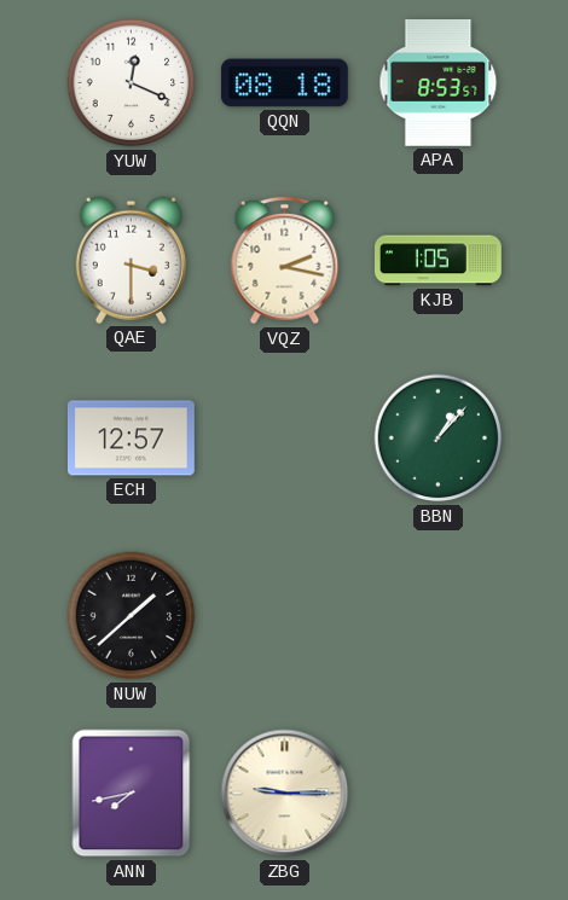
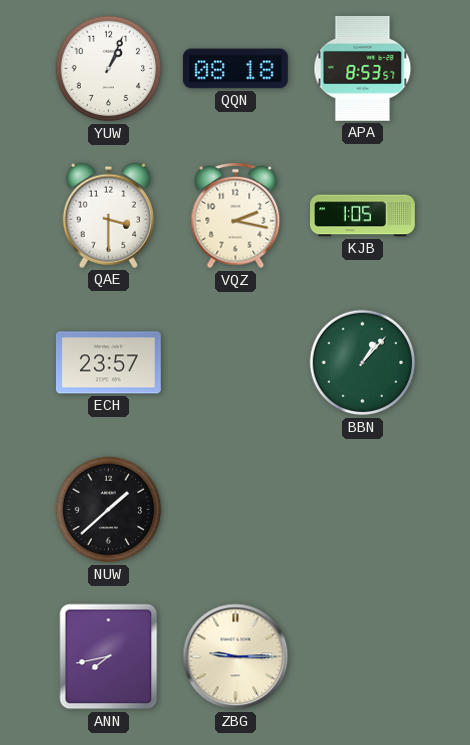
YUW: 12:19 -> 1:04 (109, 69)
ECH: 12:57 -> 23:57 (108, 363)
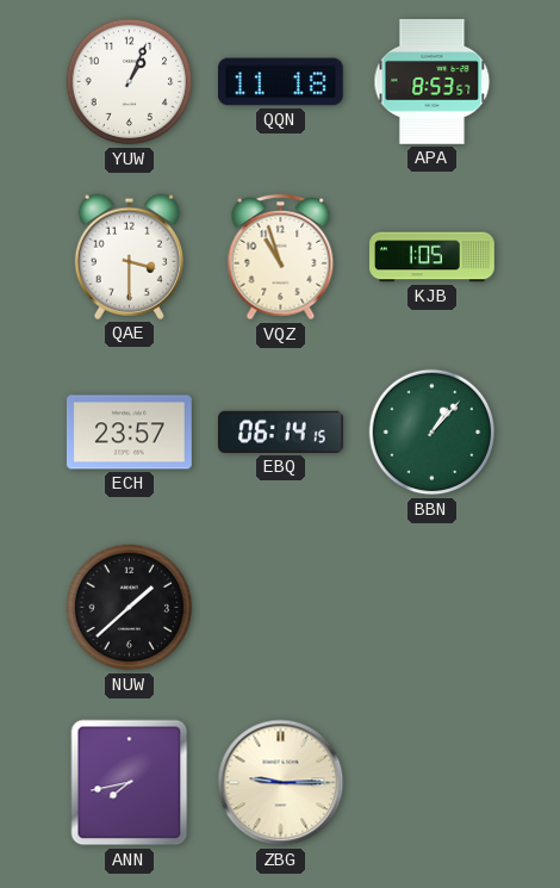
QQN: 08:18 -> 11:18 (280, 82)
VQZ: 2:17 -> 10:57 (281, 257)
EBQ: none -> 06:14 (280, 431)
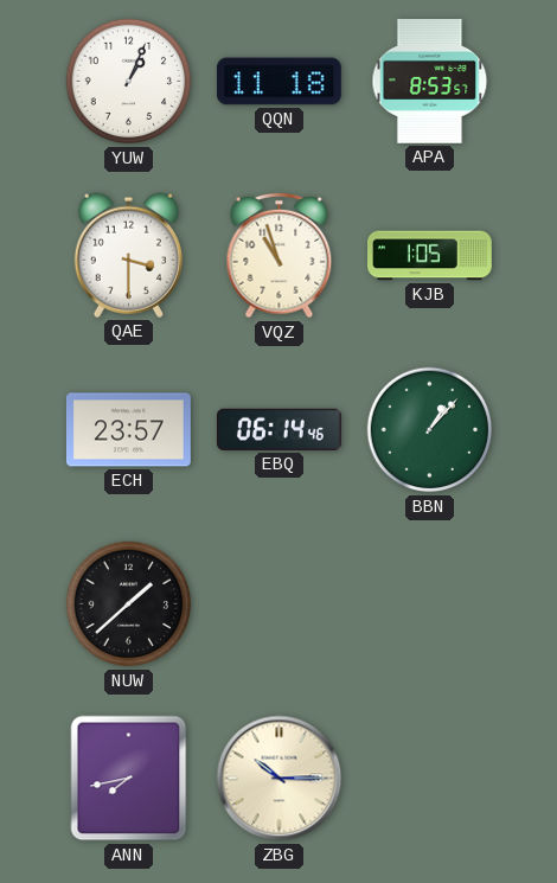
EBQ: 06:14:15 -> 06:14:46 (278, 429)
ZBG: 9:15 -> 10:15 (280, 779)
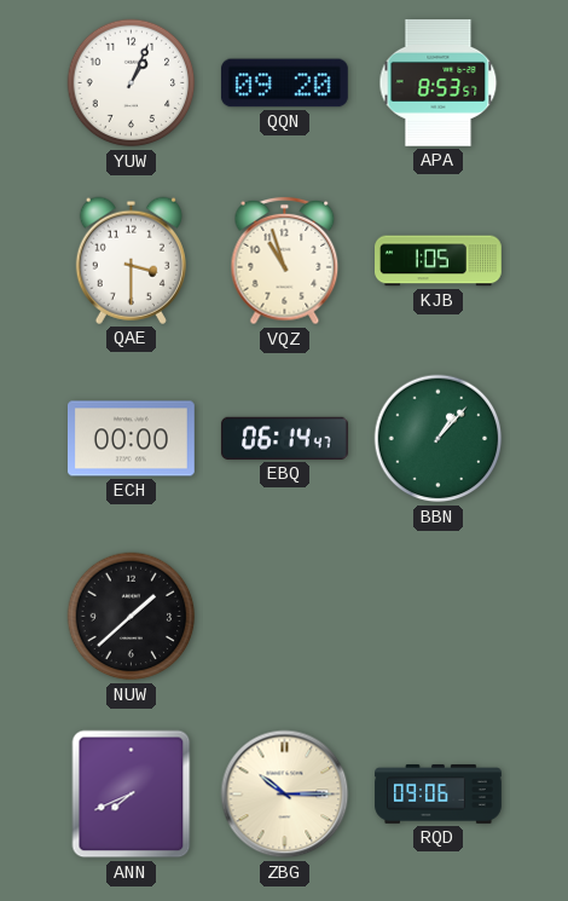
QQN: 11:18 -> 09:20 (284, 83)
ECH: 23:57 -> 00:00 (131, 439)
EBQ: 06:14:46 -> 06:14:47 (284, 438)
ANN: 7:43 -> 7:41 (132, 795)
RQD: none -> 09:06 (439, 795)
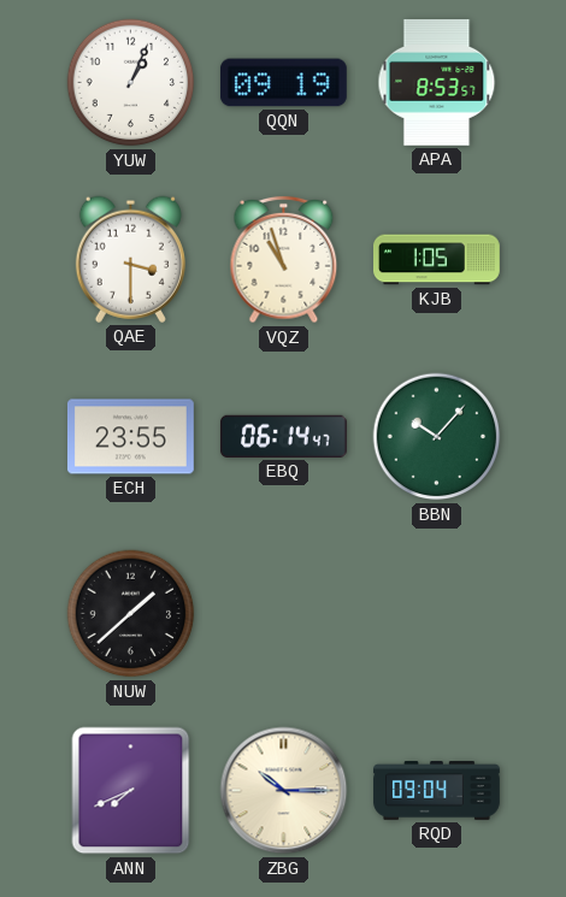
QQN: 09:20 -> 09:19 (283, 83)
ECH: 00:00 -> 23:55 (130, 437)
BBN: 1:07 -> 10:07 (437, 437)
RQD: 09:06 -> 09:04 (437, 791)
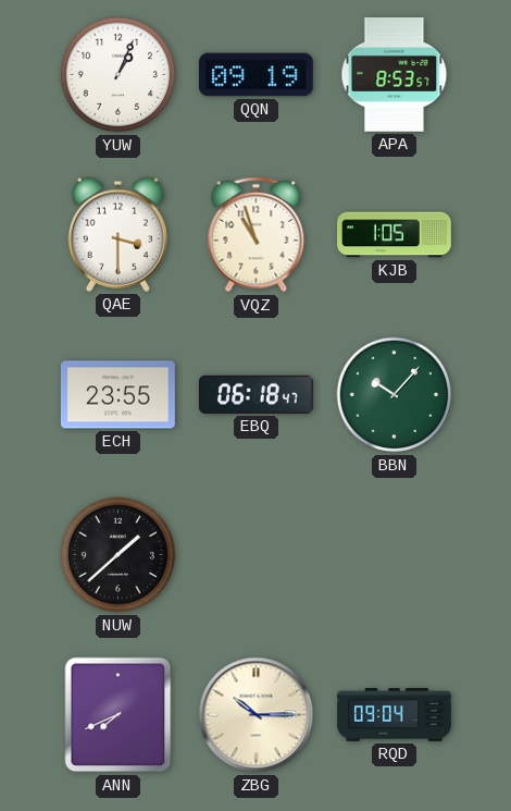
EBQ: 06:14 -> 06:18 (255, 394)
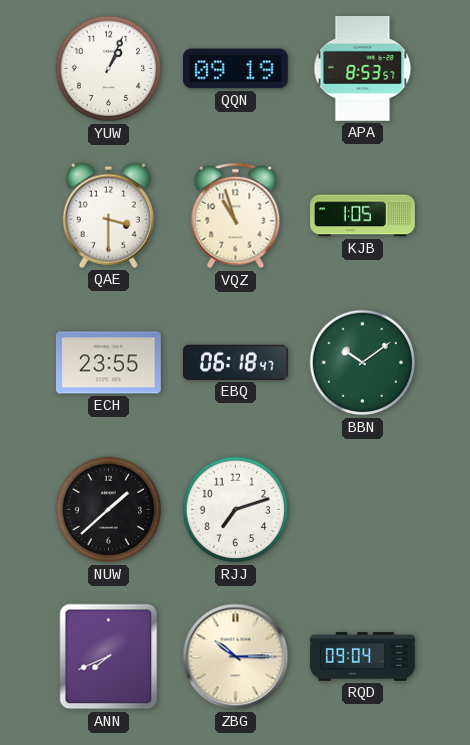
BBN: 10:07 -> 10:09 (363, 363)
RJJ: none -> 7:12 (236, 510)
